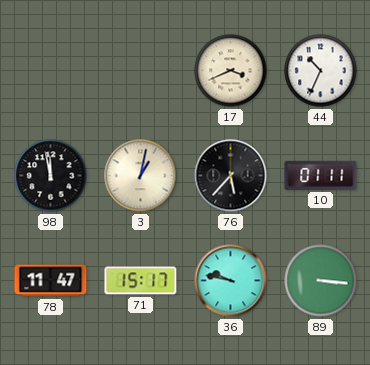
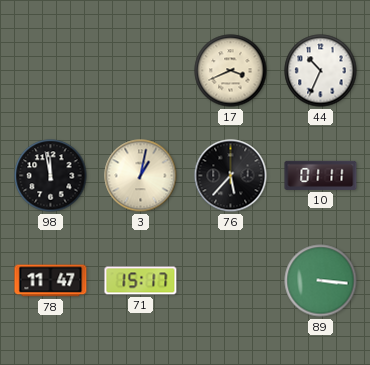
36: 9:47 -> none (231, 281)
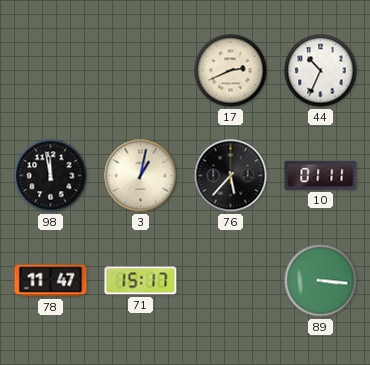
17: 3:41 -> 2:41 (231, 71)
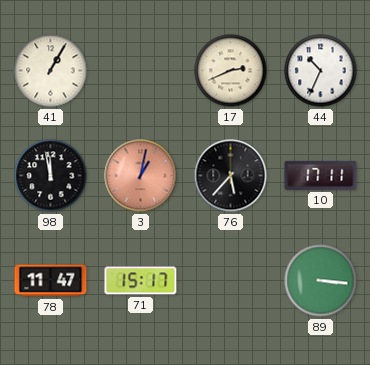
41: none -> 1:05 (51, 71)
3 dial: cream -> salmon (141, 176)
10: 01:11 -> 17:11 (321, 175)
